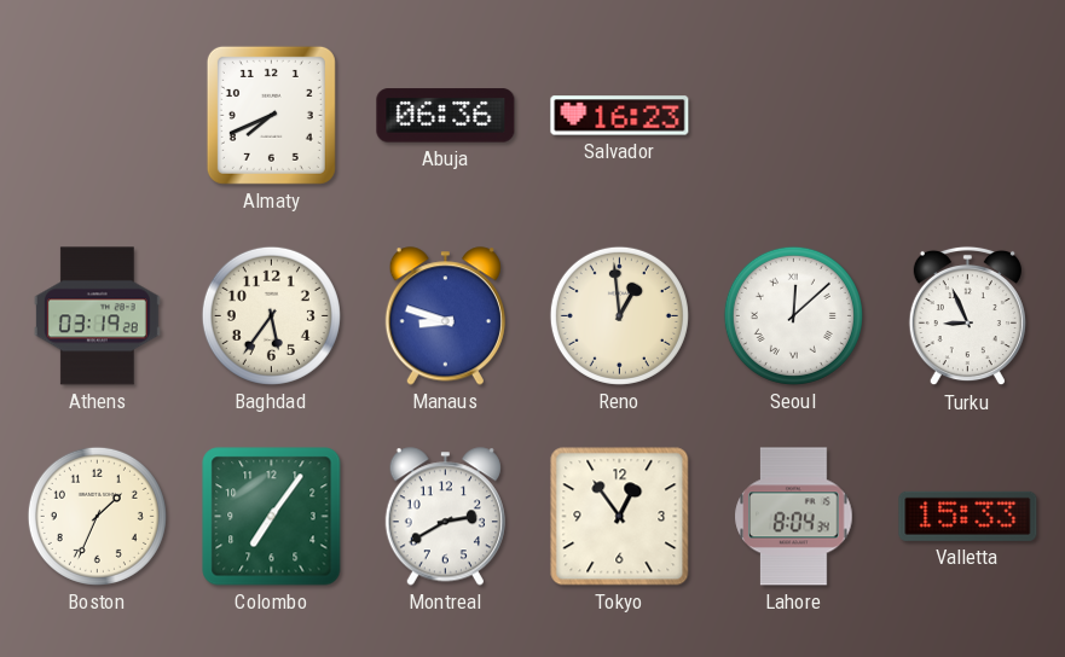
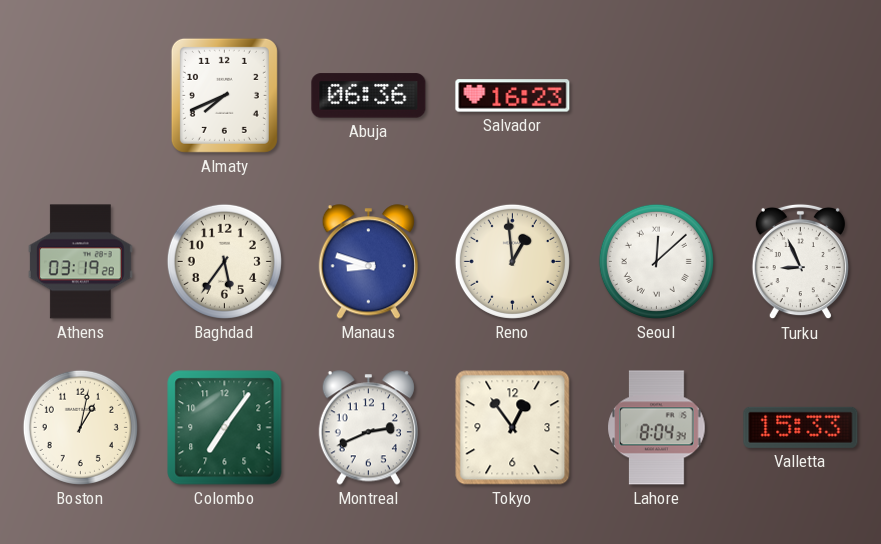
Boston: 1:34 -> 1:02 (80, 427)
Montreal: 2:40 -> 2:41 (368, 428)
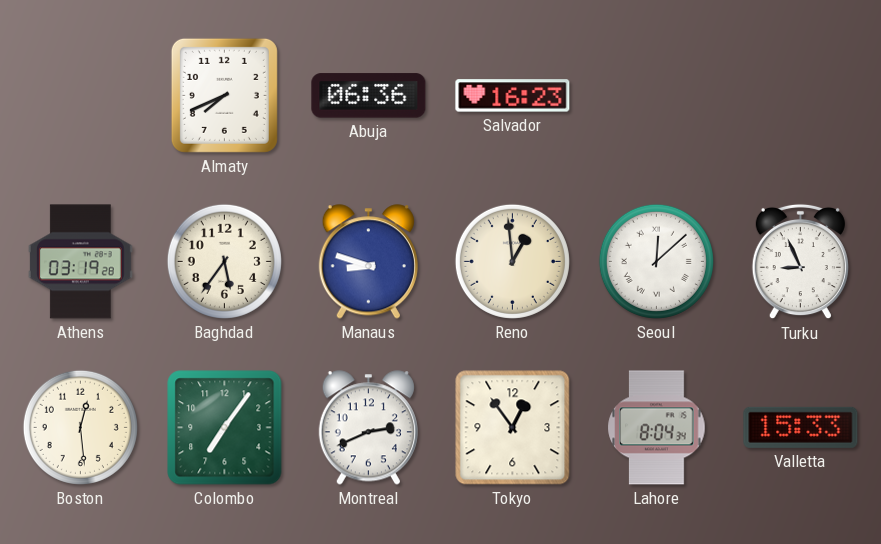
Boston: 1:02 -> 12:29 (80, 427)
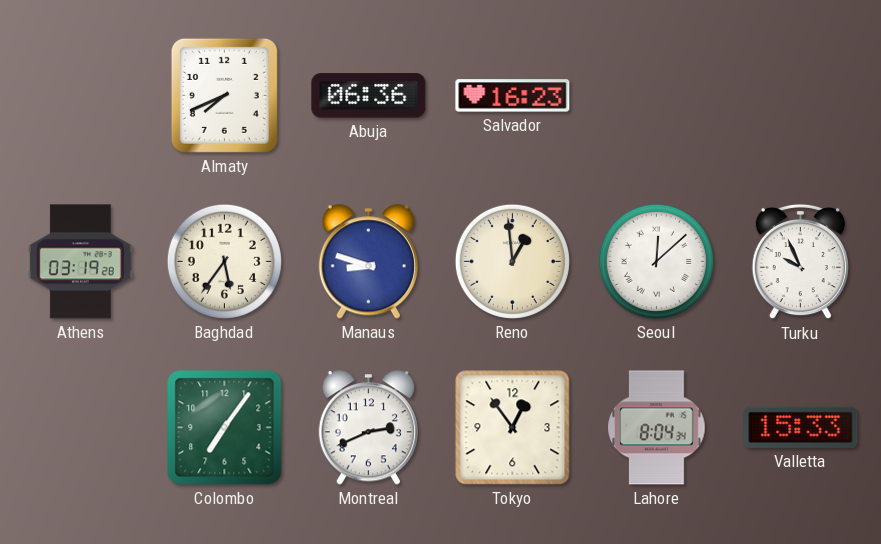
Turku: 8:56 -> 9:56 (800, 262)
Boston: 12:29 -> none (80, 427)
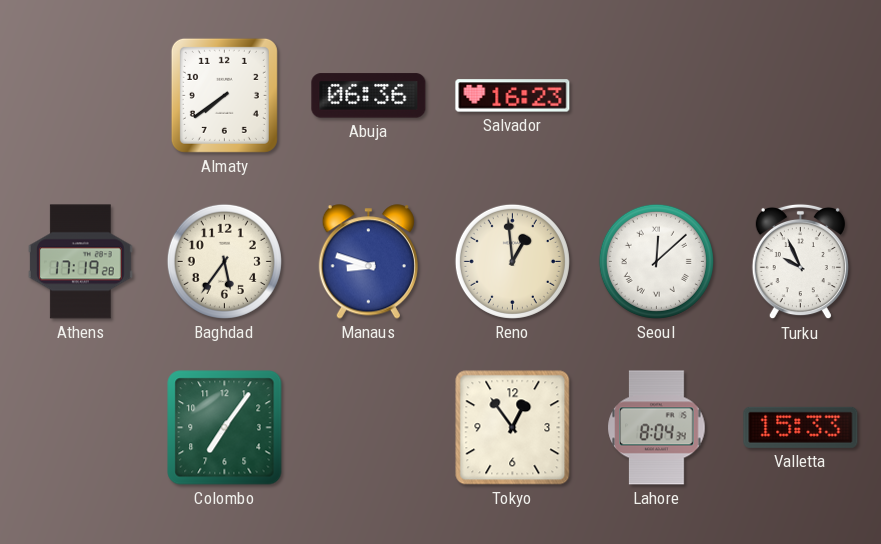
Almaty: 7:41 -> 7:39 (224, 95)
Athens: 03:19 -> 17:19 (80, 262)
Montreal: 2:41 -> none (368, 428)
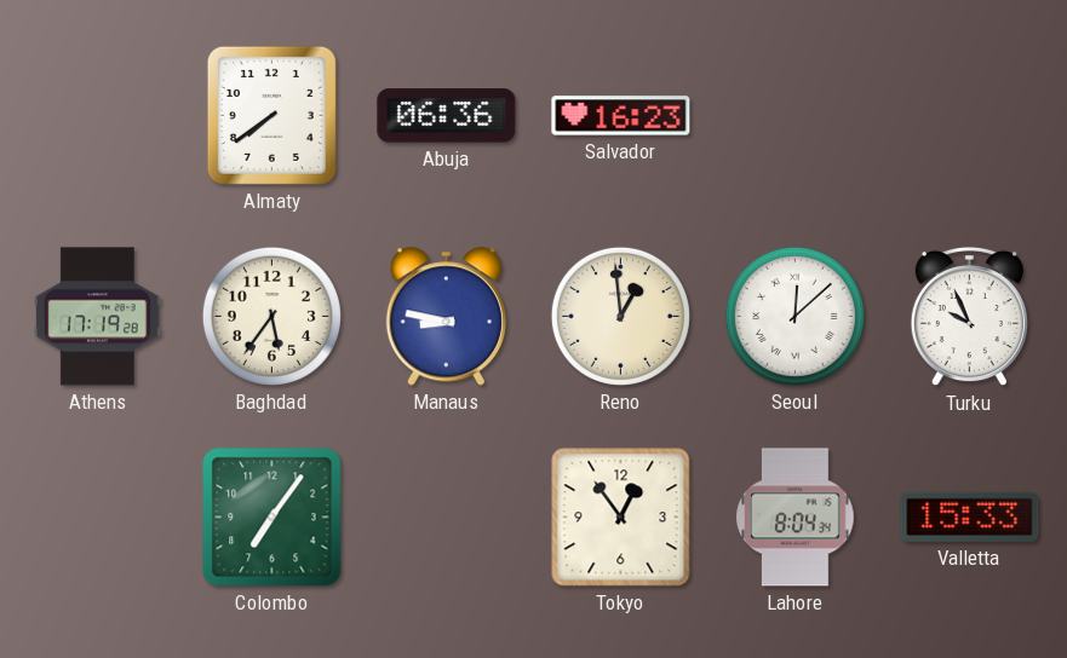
Manaus: 8:48 -> 8:47 (446, 317)
